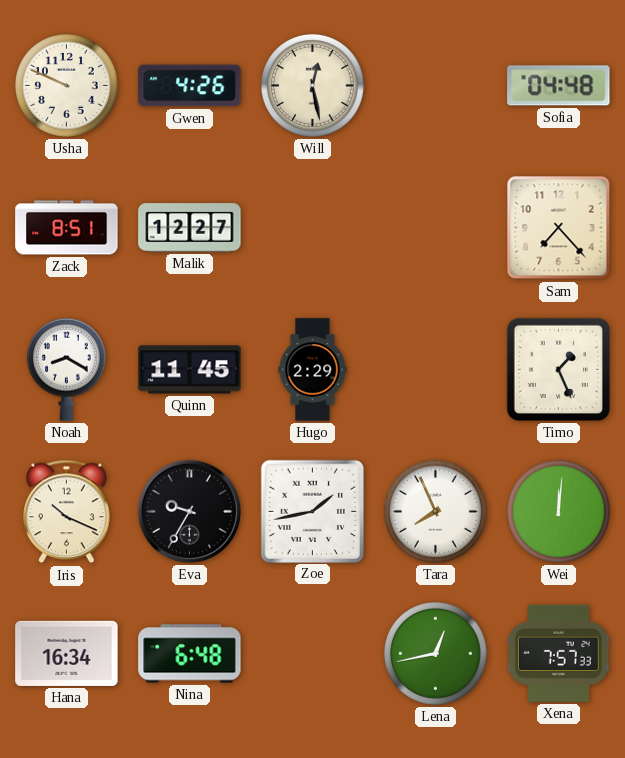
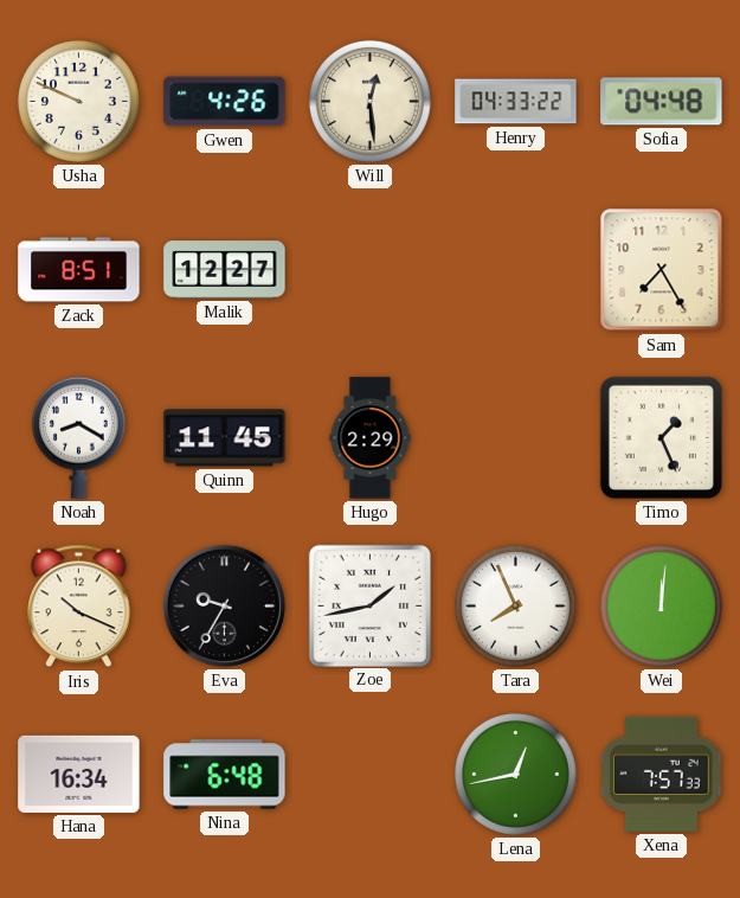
Will: 12:28 -> 12:29 (369, 101)
Henry: none -> 04:33 (516, 102)
Sam: 7:23 -> 7:25 (662, 270)
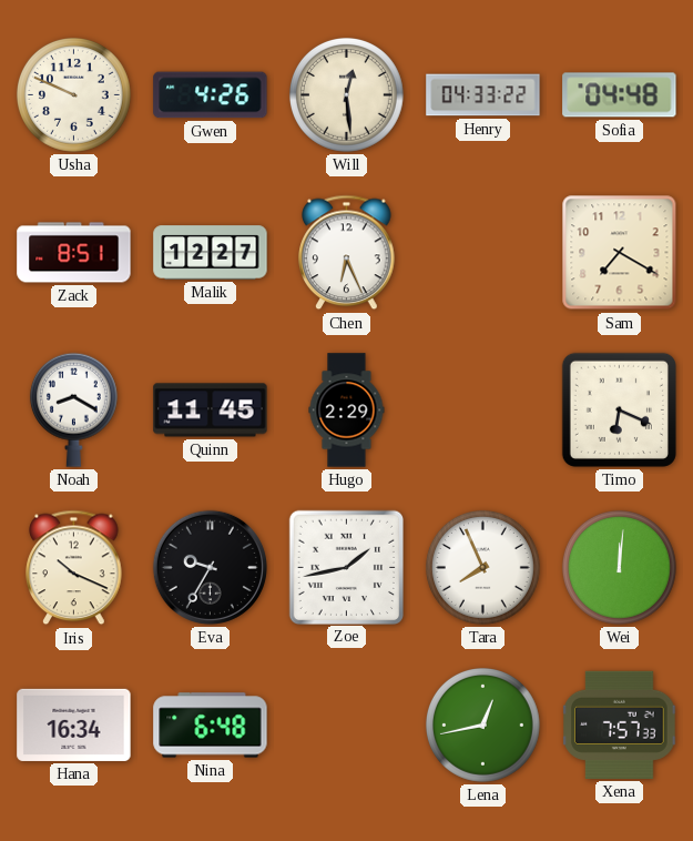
Chen: none -> 6:26 (347, 253)
Sam: 7:25 -> 7:20 (620, 253)
Timo: 1:26 -> 6:19 (619, 409)
